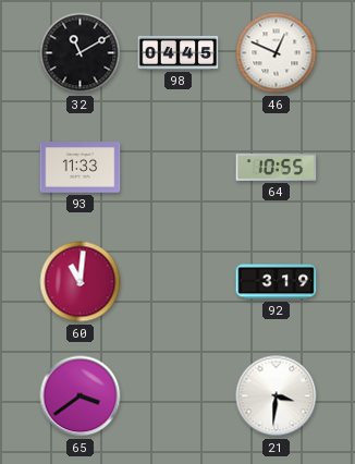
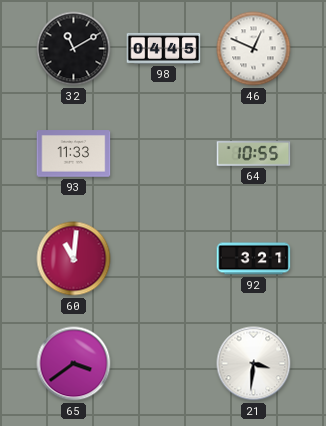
92: 3:19 -> 3:21 (254, 259)
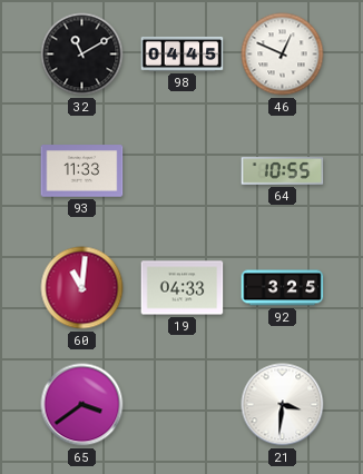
19: none -> 04:33 (183, 288)
92: 3:21 -> 3:25 (283, 288)
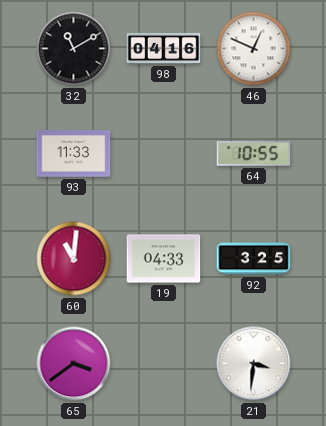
98: 04:45 -> 04:16 (164, 48)
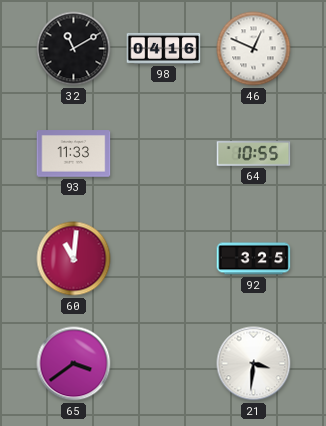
19: 04:33 -> none (164, 259)
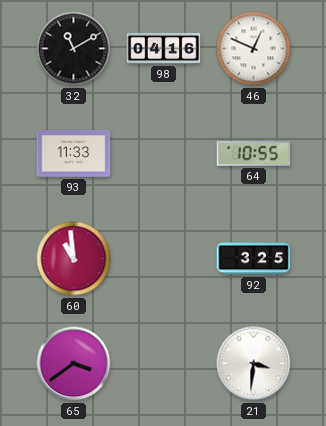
60: 11:01 -> 10:59 (74, 259)
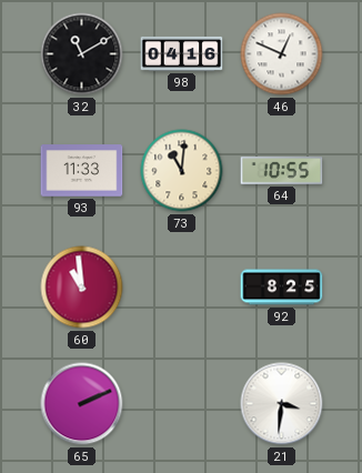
73: none -> 11:01 (182, 171)
92: 3:25 -> 8:25 (282, 288)
65: 3:39 -> 2:11 (82, 404)
